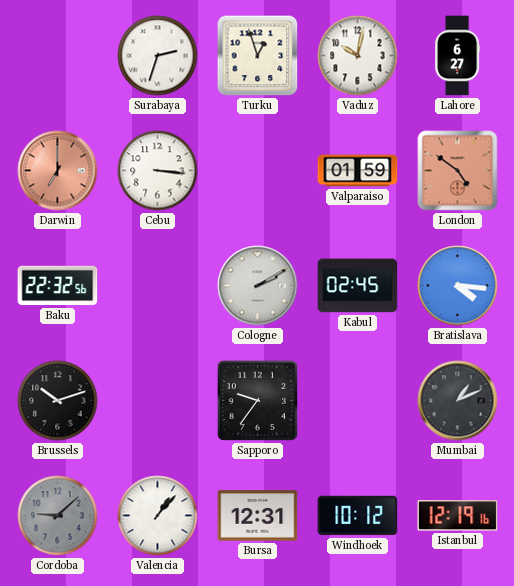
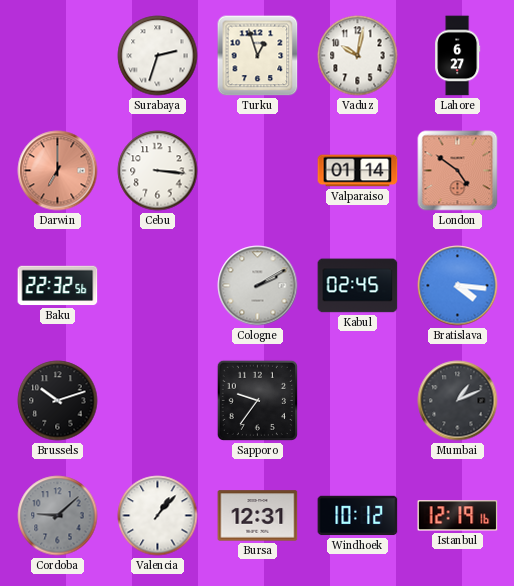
Valparaiso: 01:59 -> 01:14 (358, 171)
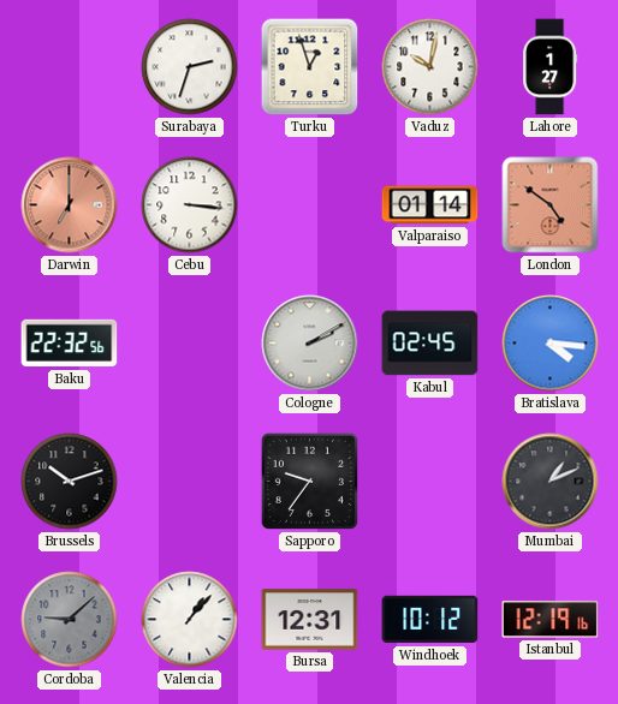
Lahore: 6:27 -> 1:27 (551, 67)
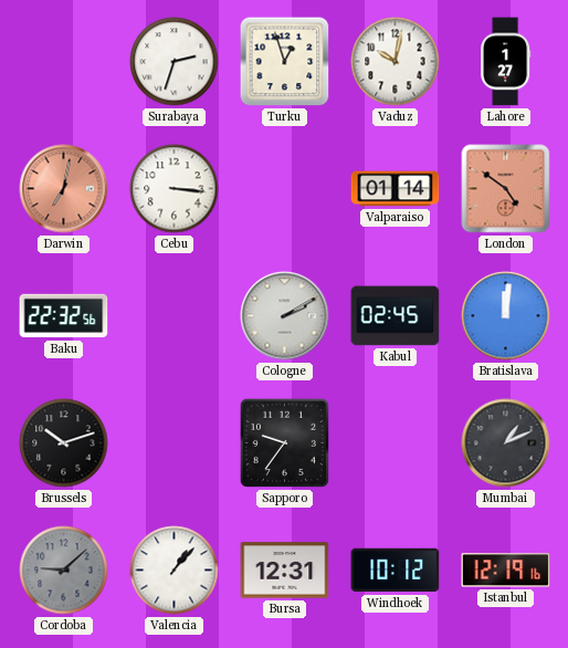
Darwin: 7:00 -> 7:02 (64, 189)
Bratislava: 4:16 -> 12:01 (506, 316)
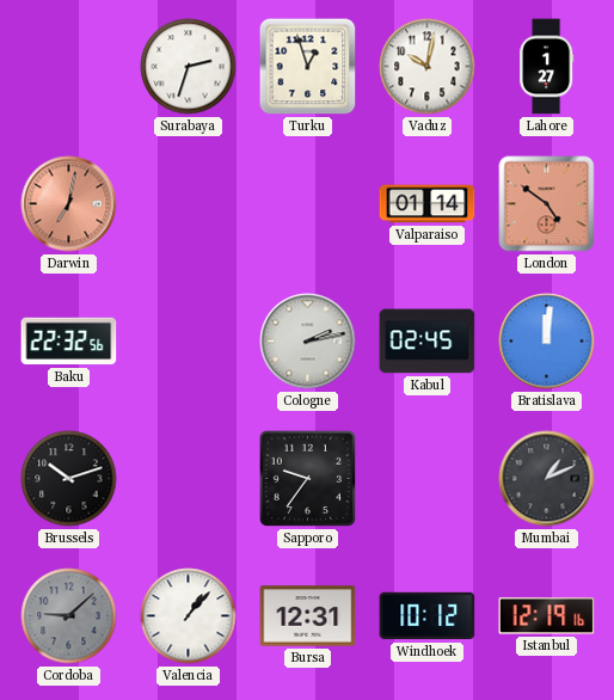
Cebu: 3:16 -> none (175, 189)
Cologne: 2:10 -> 2:13 (308, 342)
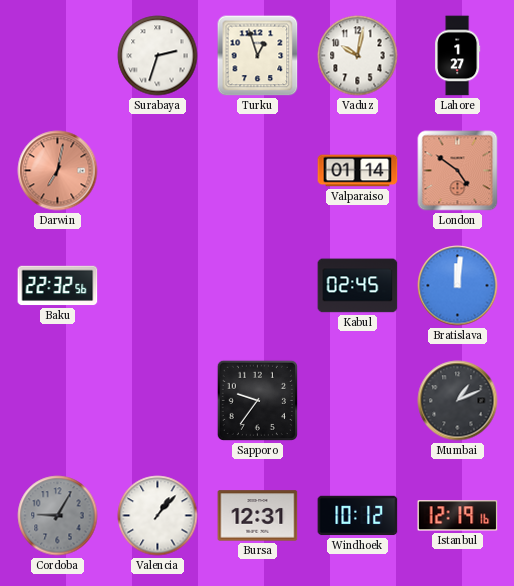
Cologne: 2:13 -> none (308, 342)
Brussels: 10:12 -> none (69, 479)
Cordoba: 9:08 -> 9:05 (58, 516)
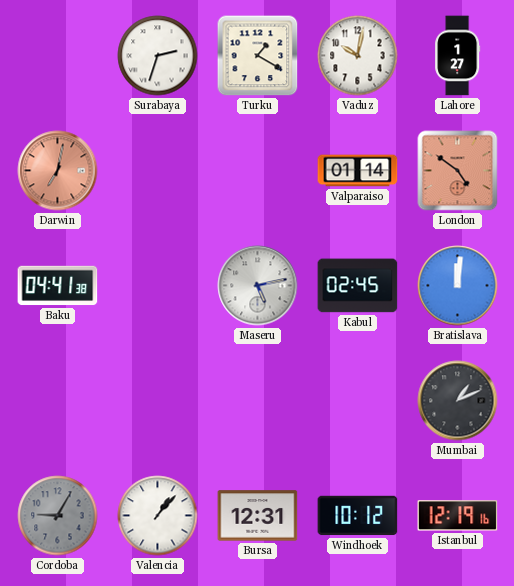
Turku: 12:57 -> 1:20 (258, 56)
Baku: 22:32 -> 04:41 (58, 286)
Maseru: none -> 5:13 (258, 286)
Sapporo: 9:36 -> none (257, 400)
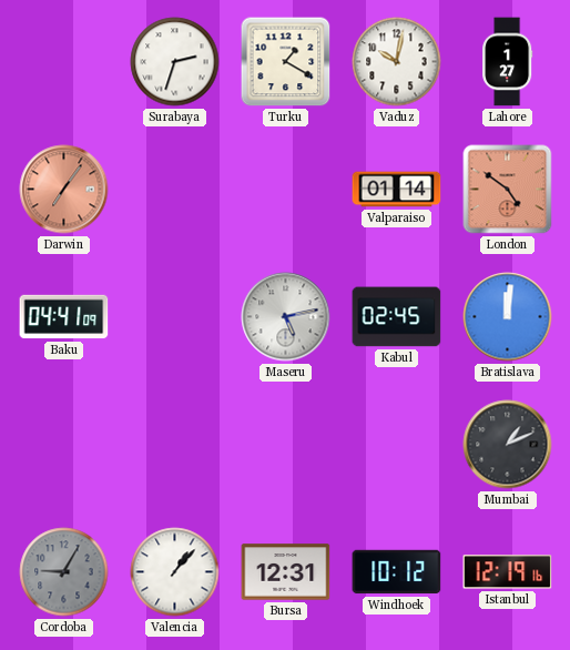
Darwin: 7:02 -> 7:06 (64, 190)
Baku: 04:41:38 -> 04:41:09 (64, 317)
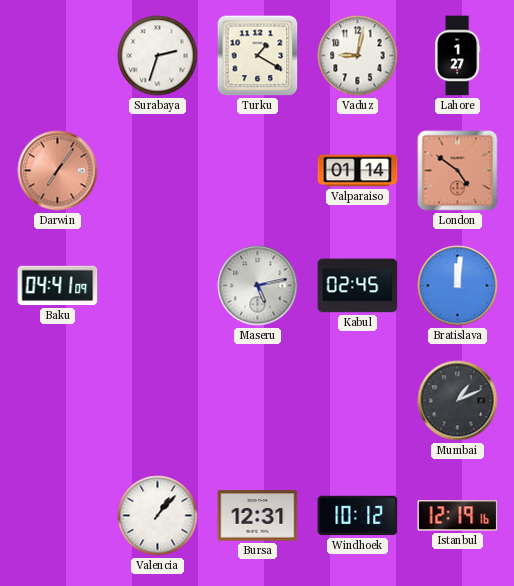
Vaduz: 10:02 -> 9:02 (358, 56)
Cordoba: 9:05 -> none (64, 572)
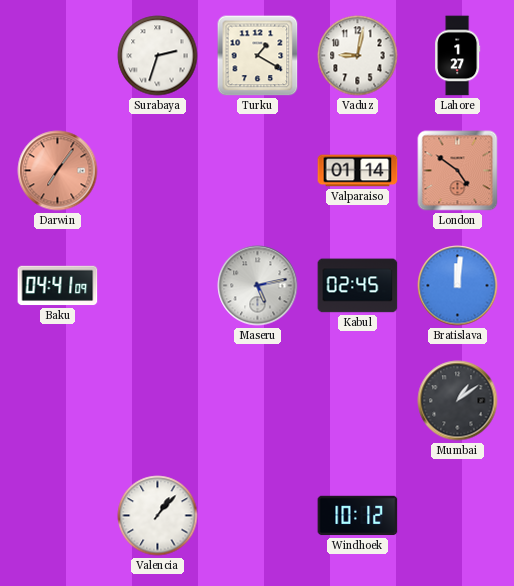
Mumbai: 1:11 -> 1:09 (458, 401)
Bursa: 12:31 -> none (258, 516)
Istanbul: 12:19 -> none (458, 516)
